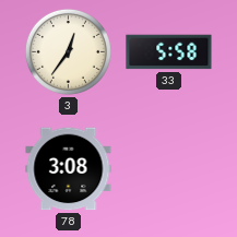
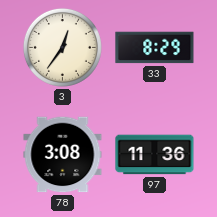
33: 5:58 -> 8:29 (155, 48)
97: none -> 11:36 (155, 155)
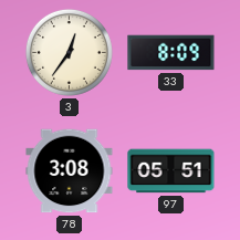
33: 8:29 -> 8:09 (171, 53)
97: 11:36 -> 05:51 (171, 171)
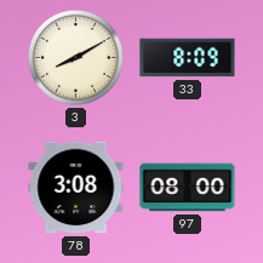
3: 12:36 -> 8:10 (75, 57)
97: 05:51 -> 08:00 (188, 188)
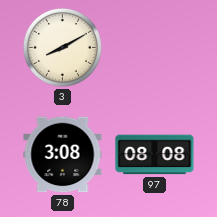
33: 8:09 -> none (188, 58)
97: 08:00 -> 08:08 (155, 155)
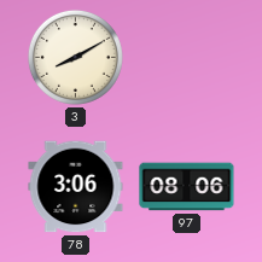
78: 3:08 -> 3:06 (76, 187)
97: 08:08 -> 08:06 (187, 187)
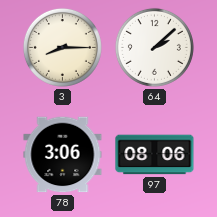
3: 8:10 -> 8:15 (62, 47)
64: none -> 2:08 (154, 47)
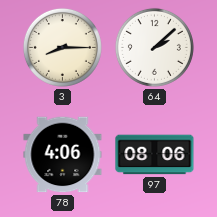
78: 3:06 -> 4:06 (63, 155)
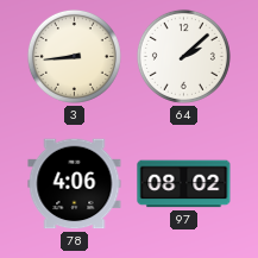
3: 8:15 -> 8:44 (74, 56)
97: 08:06 -> 08:02 (184, 184)
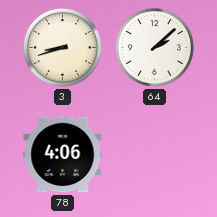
3: 8:44 -> 8:42 (62, 47)
97: 08:02 -> none (184, 184)
